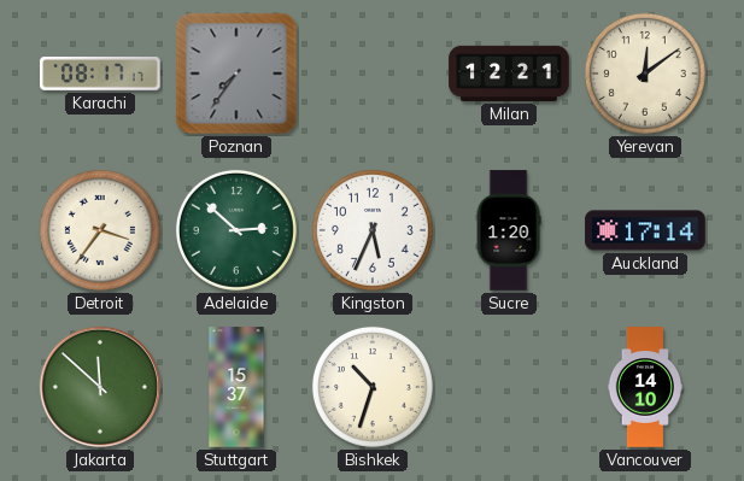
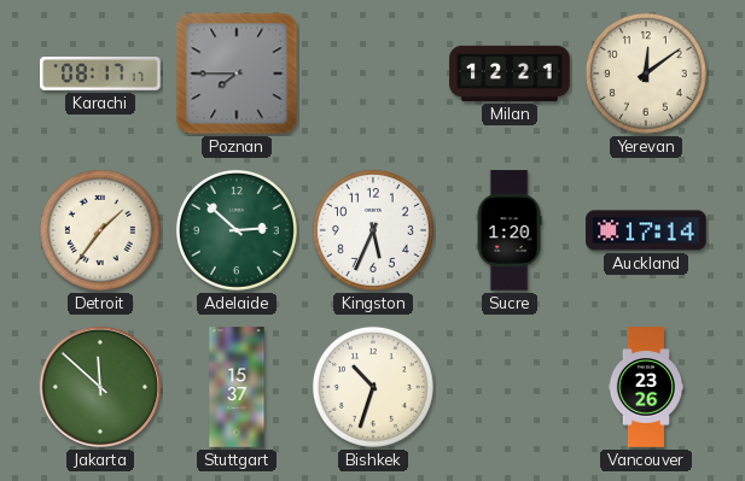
Poznan: 7:36 -> 7:45 (237, 74)
Detroit: 3:36 -> 1:36 (100, 230)
Vancouver: 14:10 -> 23:26 (645, 387)
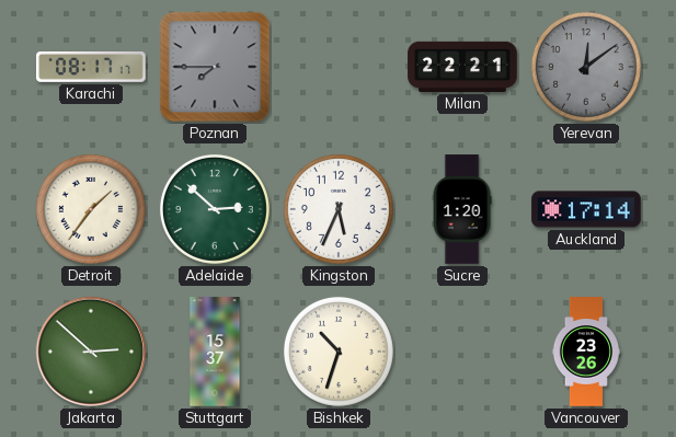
Milan: 12:21 -> 22:21 (462, 67)
Yerevan dial: cream -> grey (586, 67)
Jakarta: 11:52 -> 2:52 (91, 352)
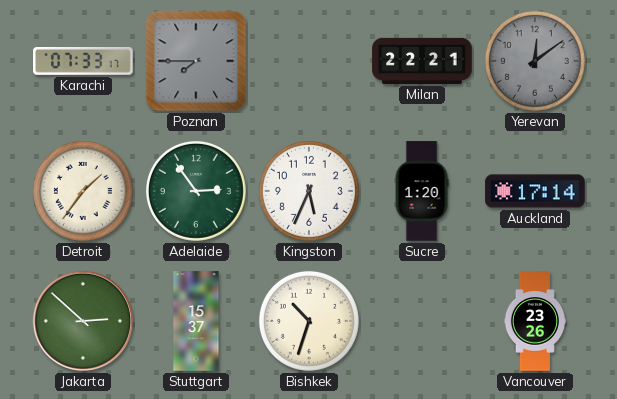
Karachi: 08:17 -> 07:33 (83, 62)
Adelaide: 2:52 -> 2:54 (196, 191)
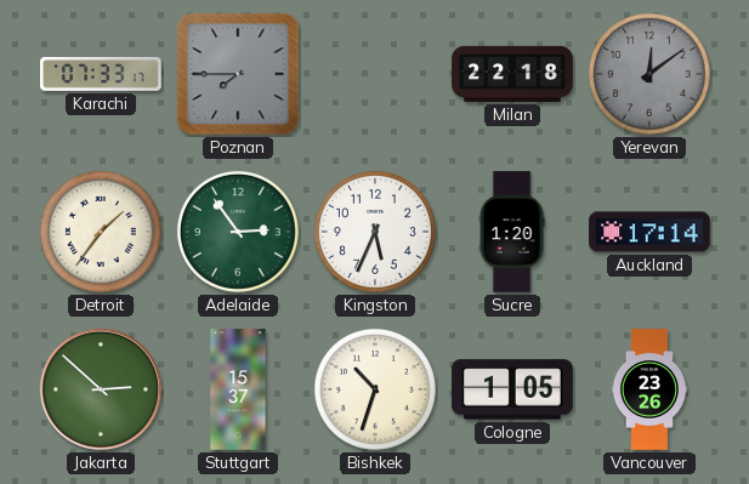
Milan: 22:21 -> 22:18 (512, 74)
Cologne: none -> 1:05 (512, 389)
